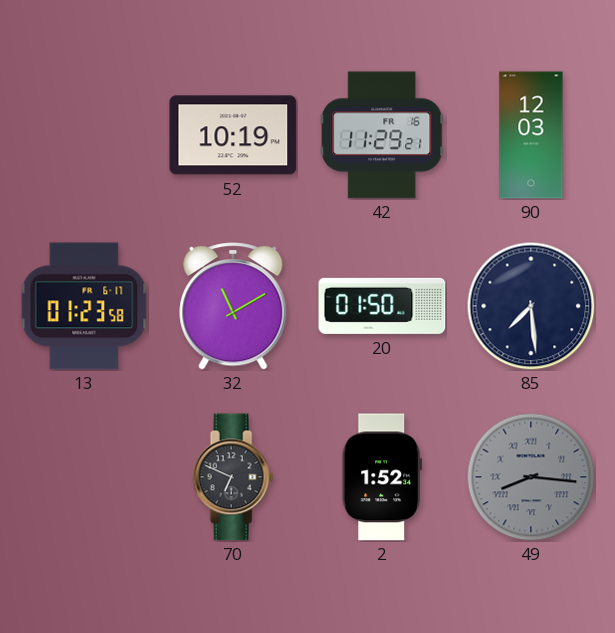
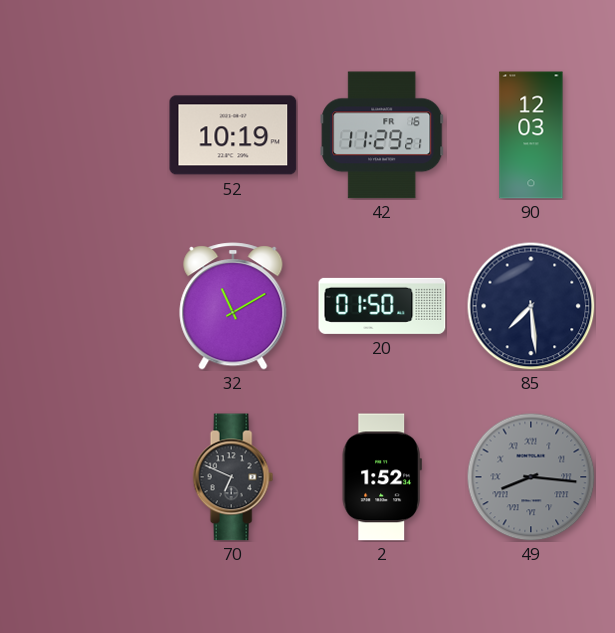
13: 01:23 -> none (84, 306)
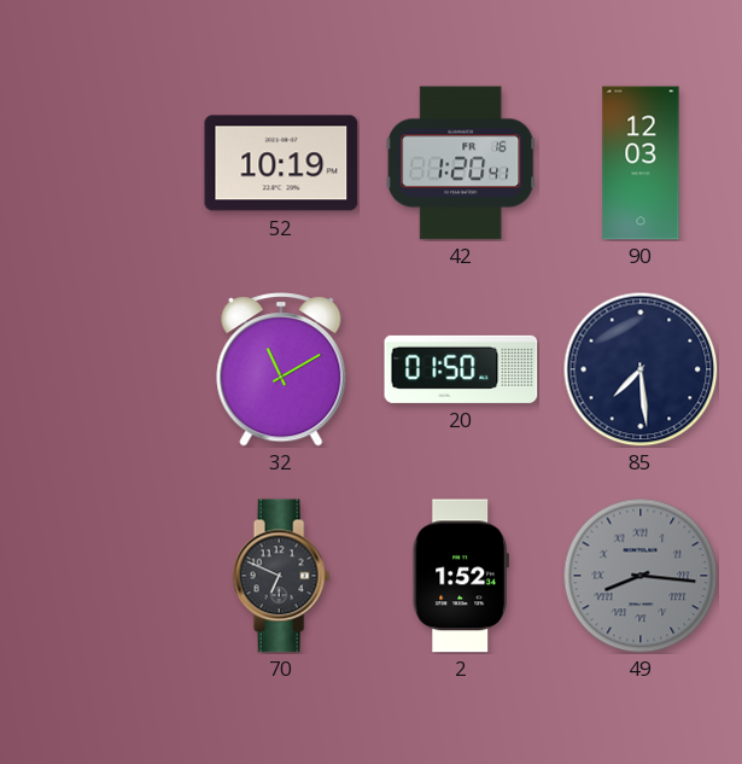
42: 11:29 -> 1:20 (461, 163)
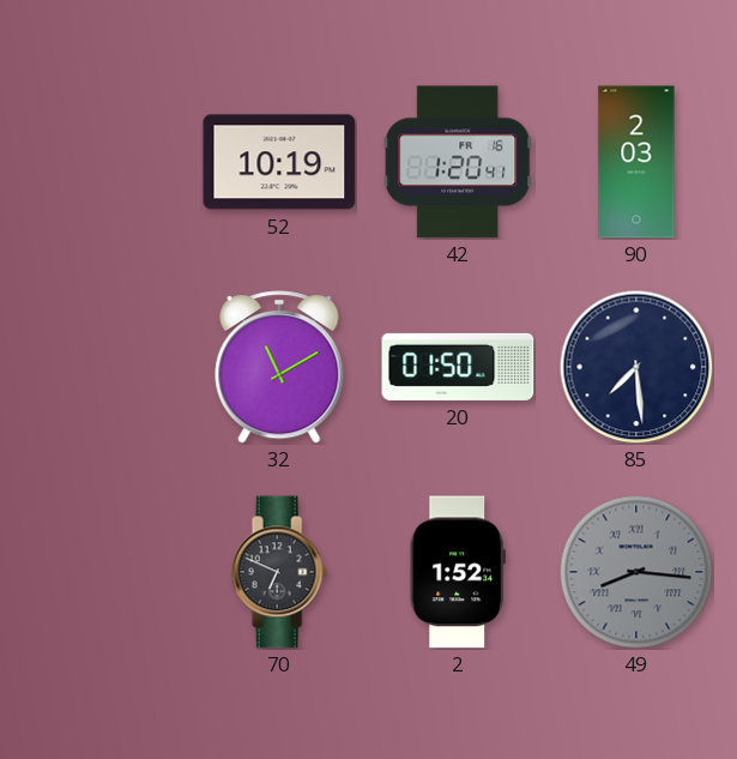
90: 12:03 -> 2:03 (636, 162)
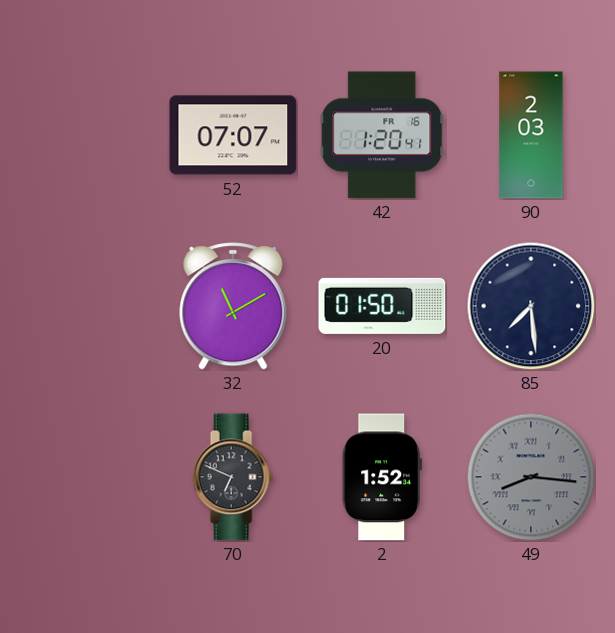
52: 10:19 -> 07:07 (233, 135)
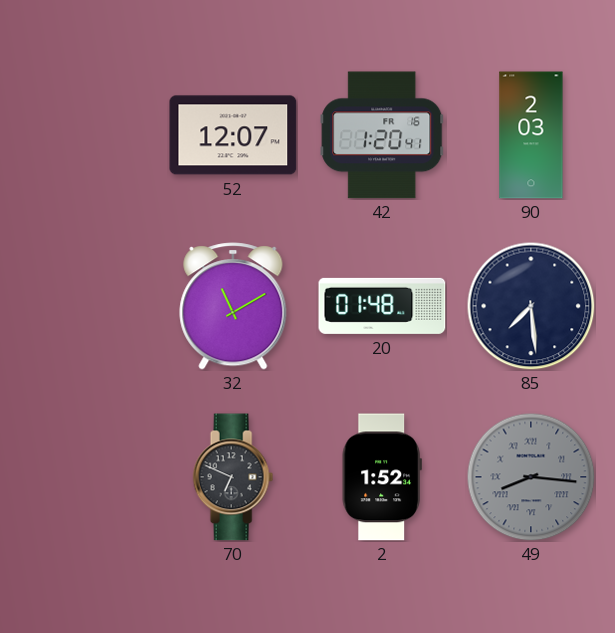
52: 07:07 -> 12:07 (233, 135)
20: 01:50 -> 01:48 (382, 306)
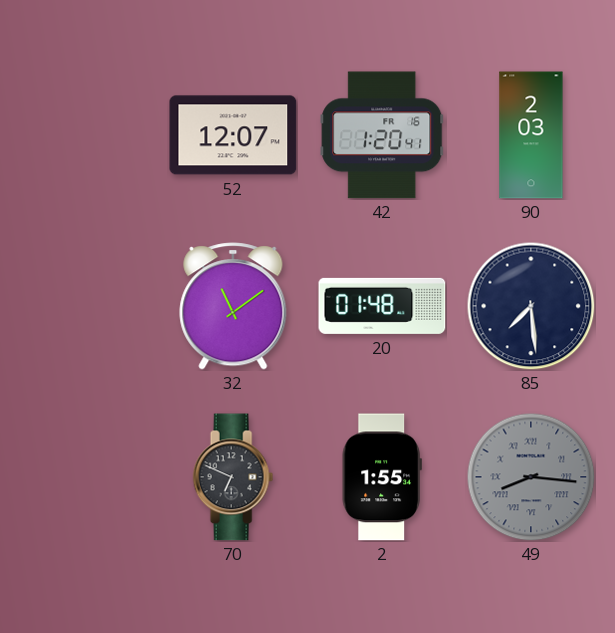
32: 11:10 -> 11:09 (233, 306)
2: 1:52 -> 1:55 (382, 477)
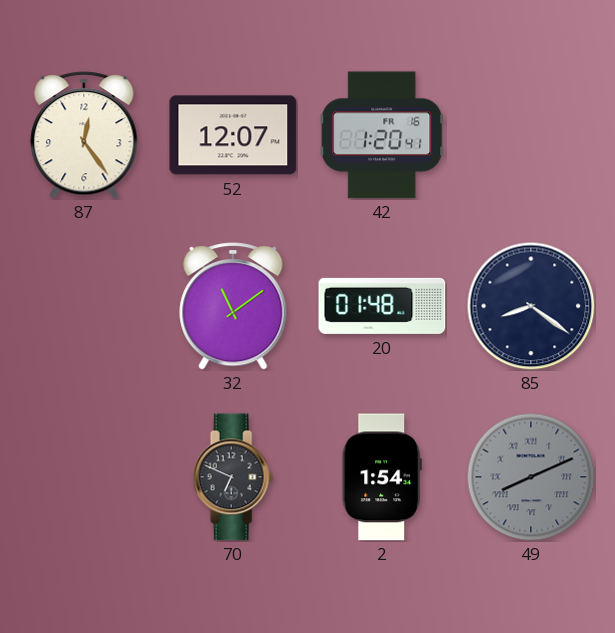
87: none -> 12:24 (84, 135)
90: 2:03 -> none (531, 135)
85: 7:29 -> 8:21 (531, 306)
2: 1:55 -> 1:54 (382, 477)
49: 8:16 -> 8:11 (531, 477)
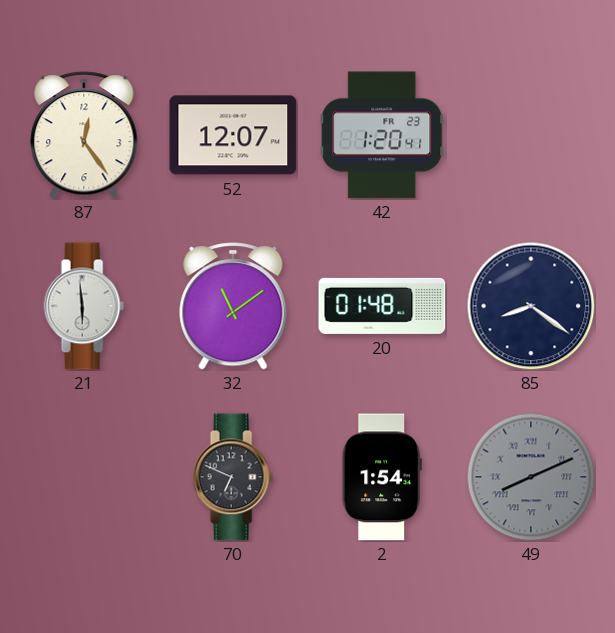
42 date: FR 16 -> FR 23 (382, 135)
21: none -> 5:59 (84, 306)
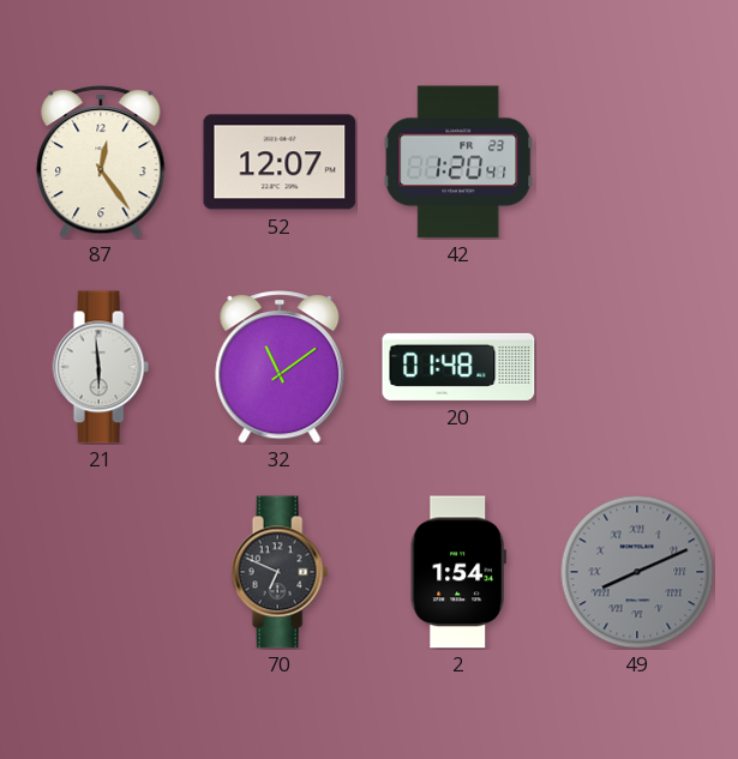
85: 8:21 -> none (531, 306)
